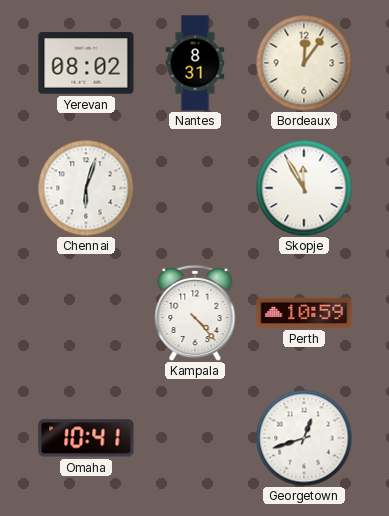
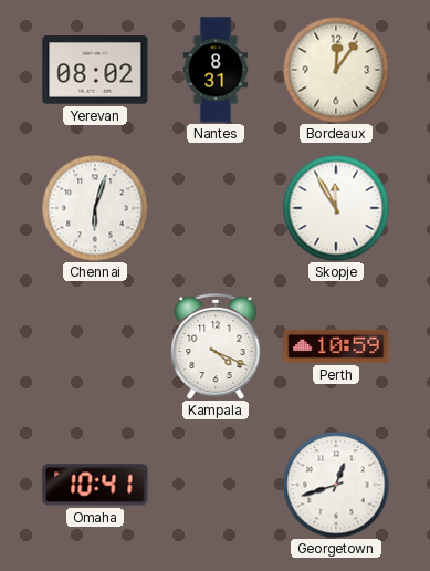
Kampala: 4:23 -> 4:19 (216, 346)
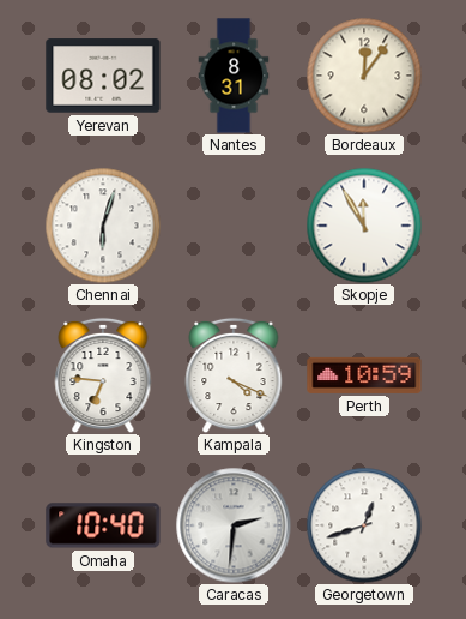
Kingston: none -> 6:46 (103, 375)
Omaha: 10:41 -> 10:40 (103, 525)
Caracas: none -> 2:31 (234, 525)
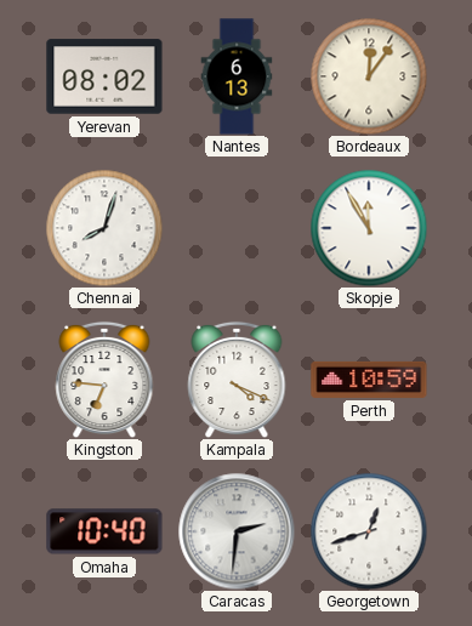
Nantes: 8:31 -> 6:13 (237, 76)
Chennai: 6:03 -> 8:03 (104, 228)
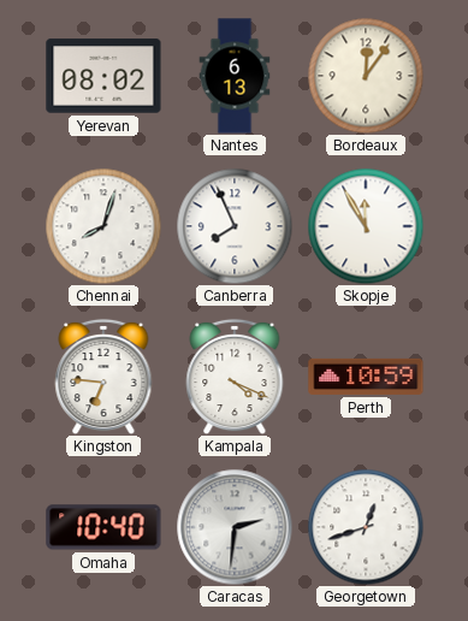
Canberra: none -> 7:56 (235, 226)
